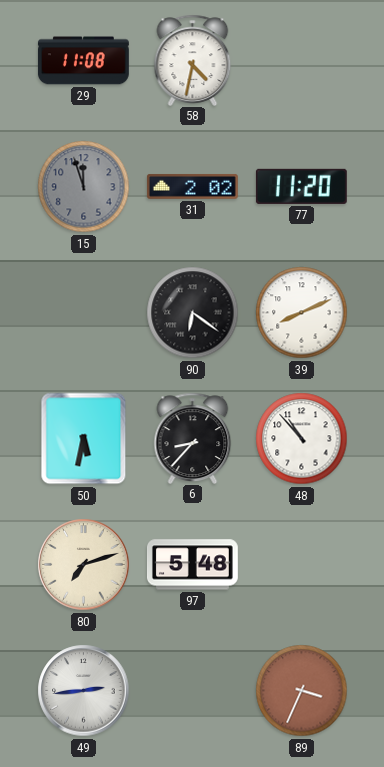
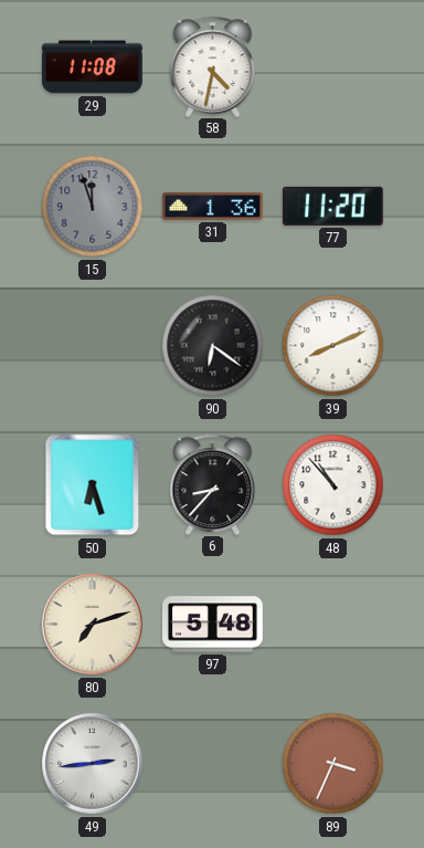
31: 2:02 -> 1:36 (212, 206)
50: 5:32 -> 6:27 (93, 485)
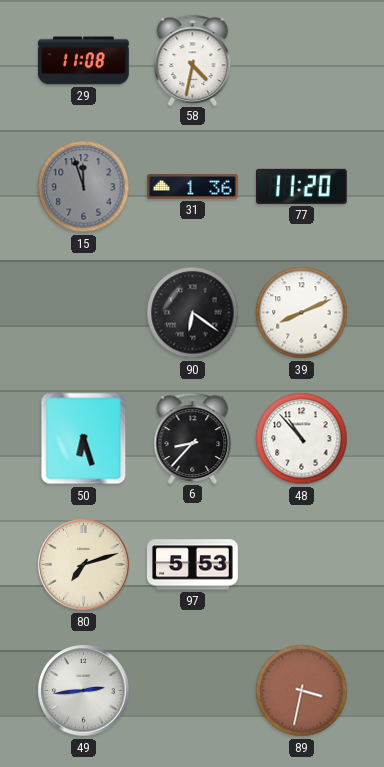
97: 5:48 -> 5:53 (192, 565)
89: 3:34 -> 3:32 (302, 691)
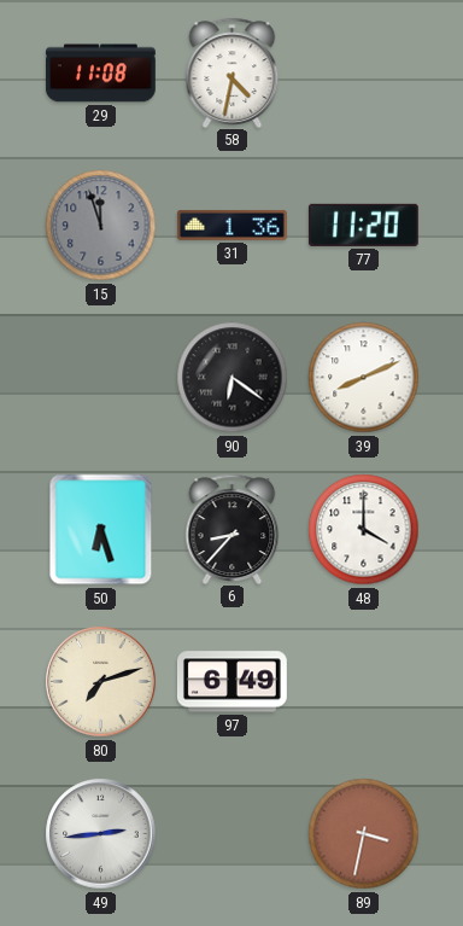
48: 10:53 -> 4:00 (364, 530)
97: 5:53 -> 6:49 (231, 682)
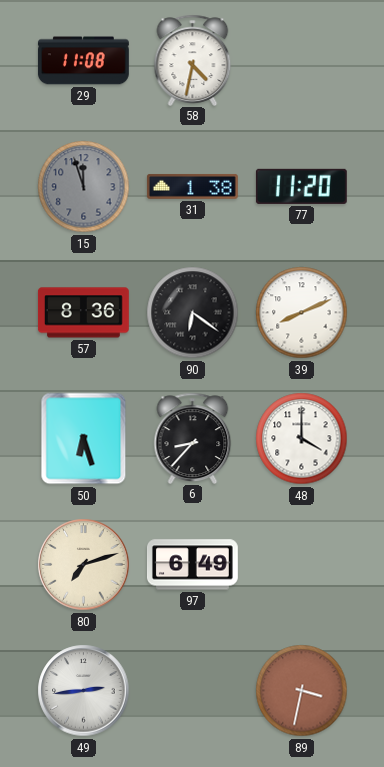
31: 1:36 -> 1:38 (192, 186)
57: none -> 8:36 (83, 313)
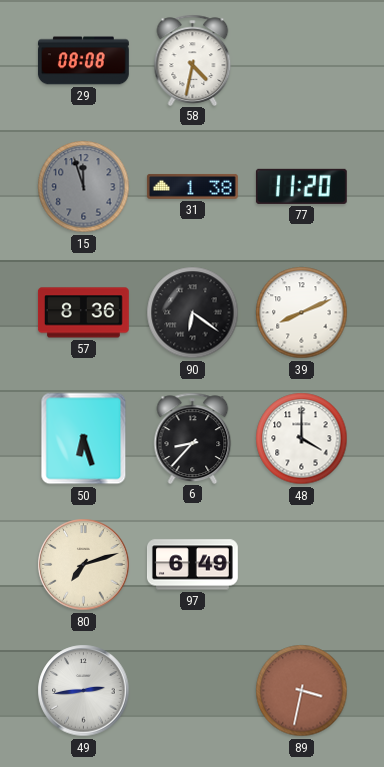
29: 11:08 -> 08:08 (83, 61)
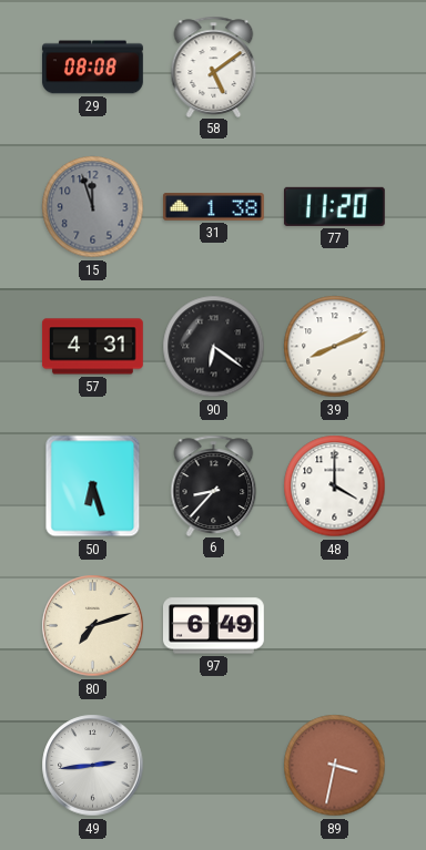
58: 4:32 -> 5:09 (214, 66)
57: 8:36 -> 4:31 (92, 347)
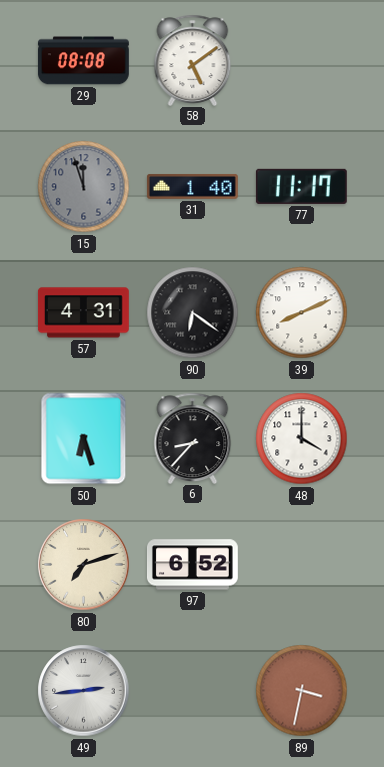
31: 1:38 -> 1:40 (192, 186)
77: 11:20 -> 11:17 (301, 186)
97: 6:49 -> 6:52 (192, 565)
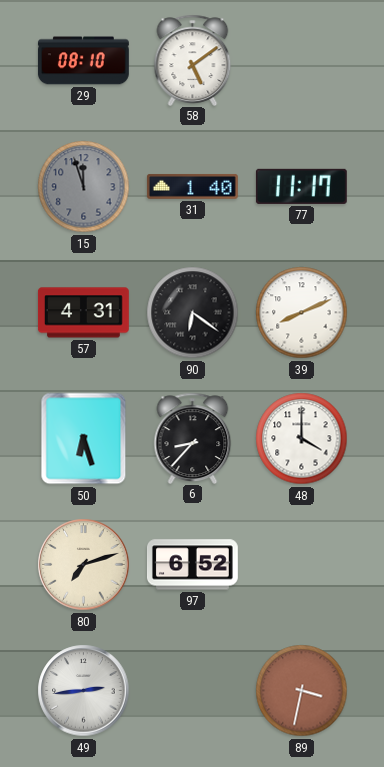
29: 08:08 -> 08:10 (83, 61)
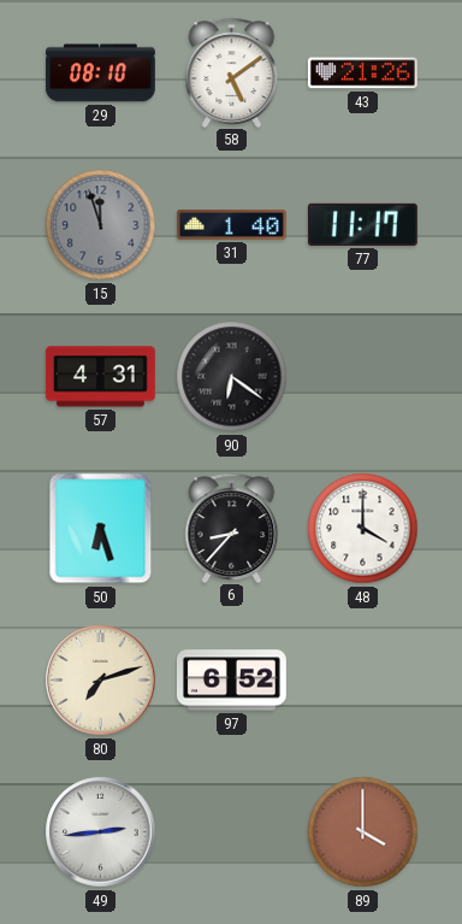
43: none -> 21:26 (362, 73)
39: 8:11 -> none (302, 313)
89: 3:32 -> 4:00 (363, 832)
